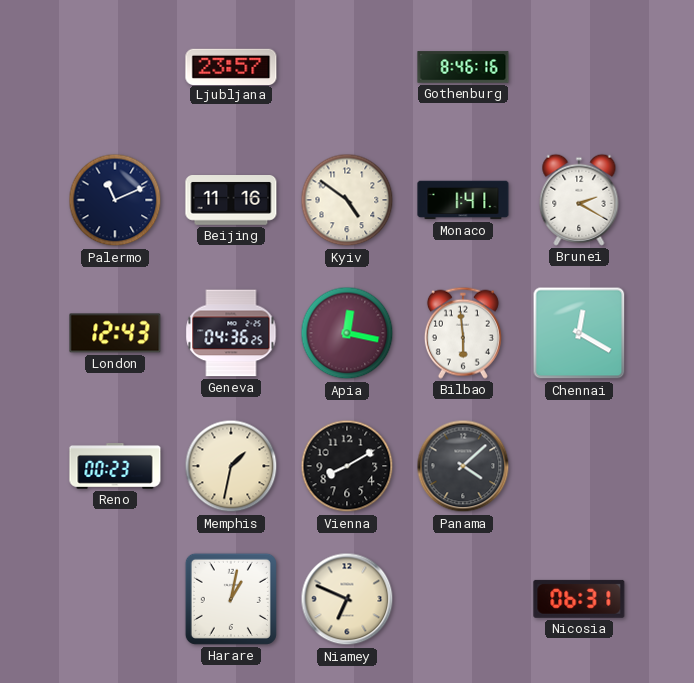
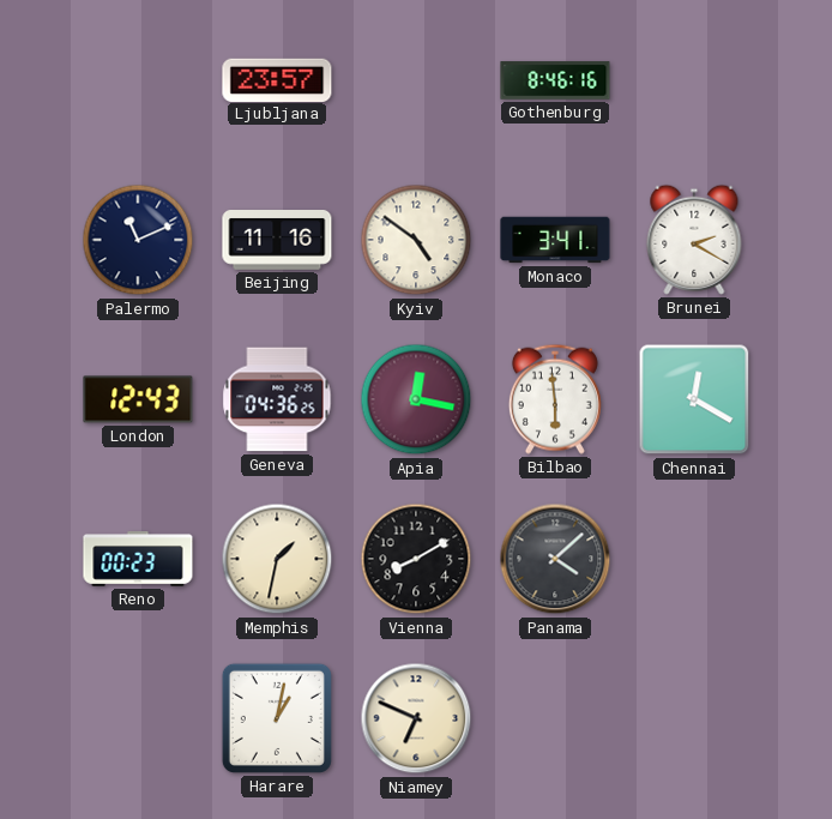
Monaco: 1:41 -> 3:41 (555, 240)
Nicosia: 06:31 -> none (579, 599)
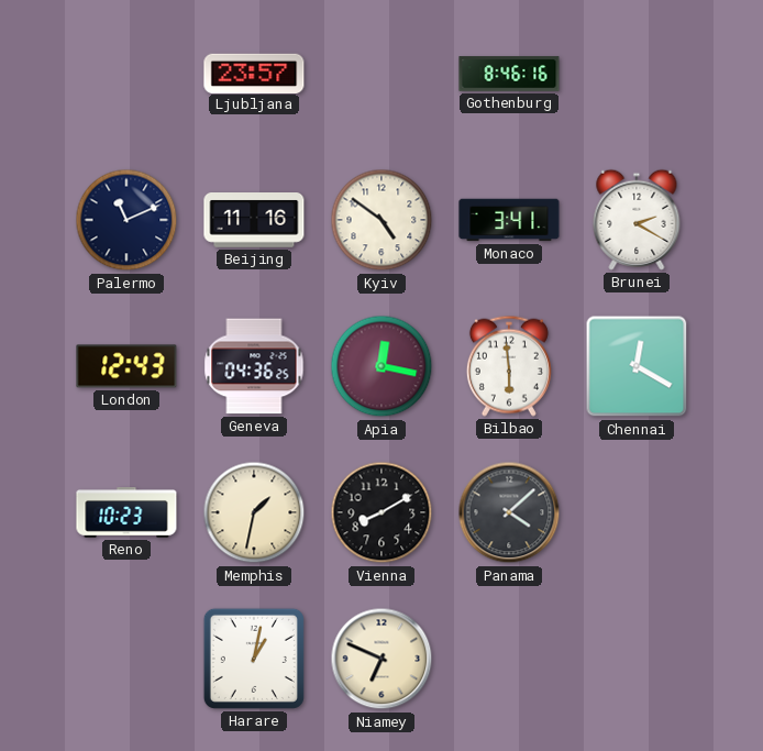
Reno: 00:23 -> 10:23 (126, 513)
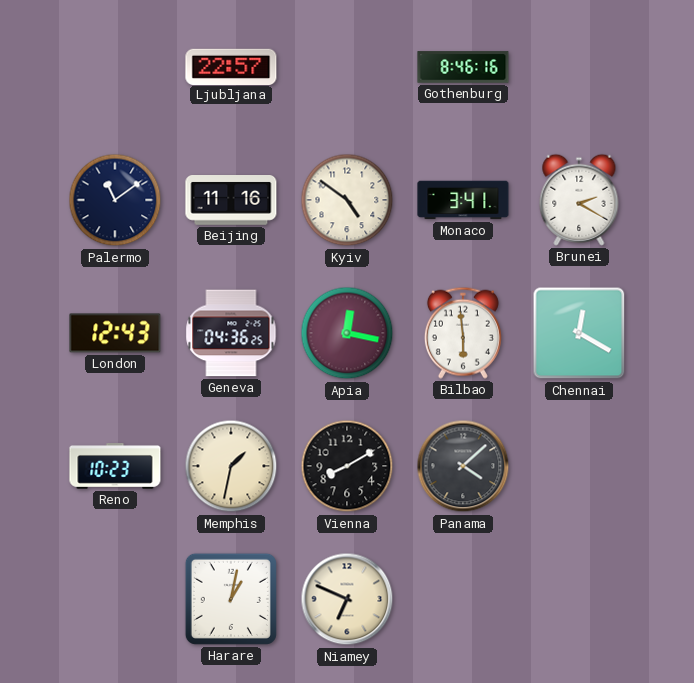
Ljubljana: 23:57 -> 22:57 (231, 66)
Palermo: 11:11 -> 11:09 (115, 200)
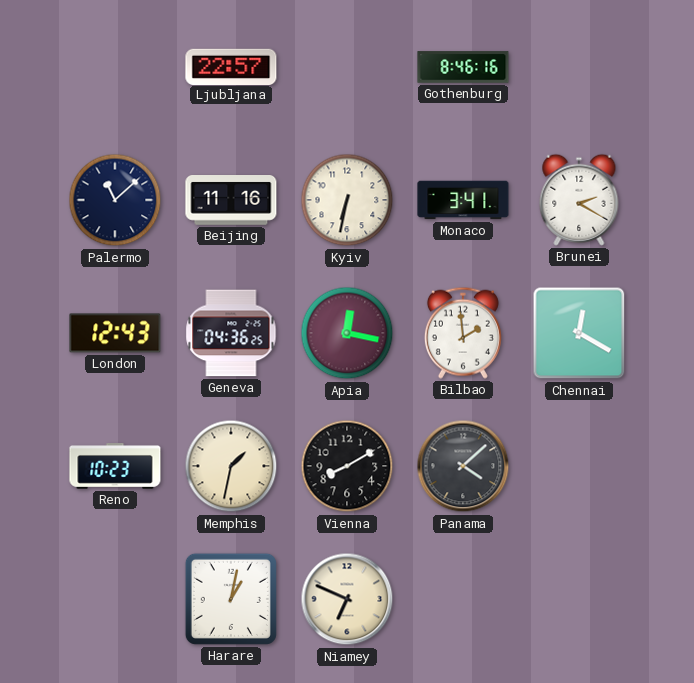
Palermo: 11:09 -> 11:08 (115, 200)
Kyiv: 4:51 -> 6:32 (347, 200)
Bilbao: 5:59 -> 1:59 (463, 333)
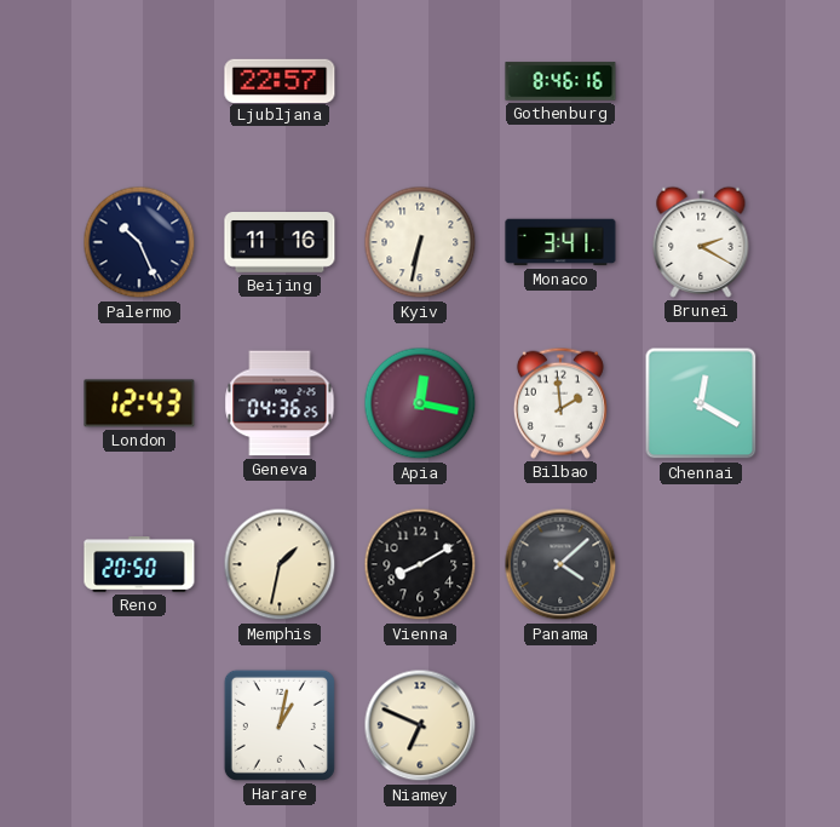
Palermo: 11:08 -> 10:26 (139, 242)
Reno: 10:23 -> 20:50 (139, 565)
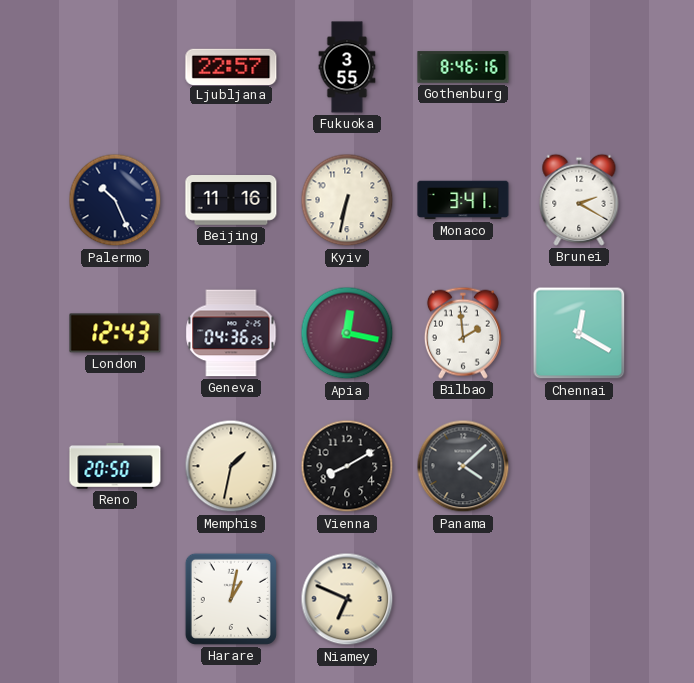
Fukuoka: none -> 3:55 (347, 67)
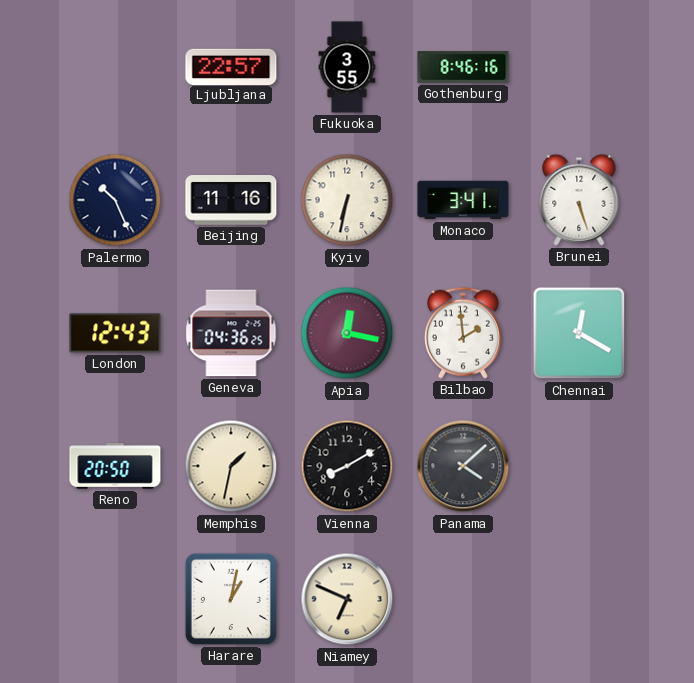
Brunei: 2:20 -> 5:27 (579, 200)
